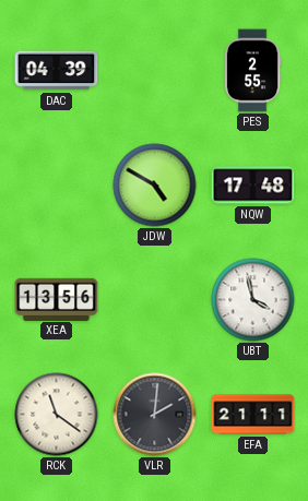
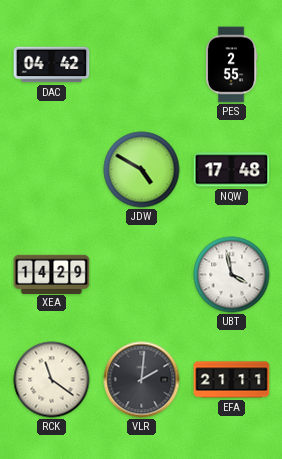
DAC: 04:39 -> 04:42 (52, 65)
XEA: 13:56 -> 14:29 (52, 274)
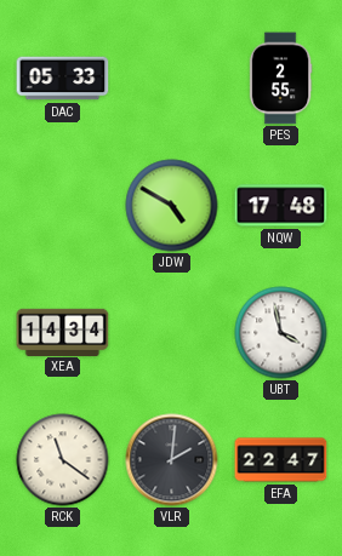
DAC: 04:42 -> 05:33 (63, 79)
XEA: 14:29 -> 14:34 (63, 332)
EFA: 21:11 -> 22:47 (281, 460)
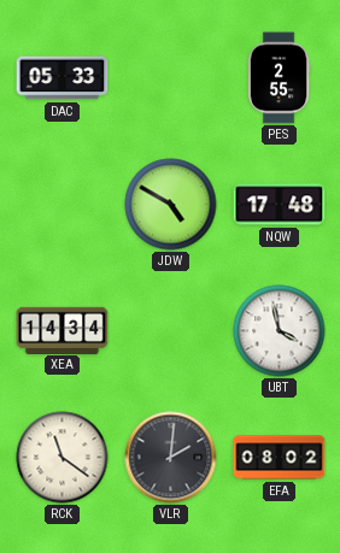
EFA: 22:47 -> 08:02 (280, 458)
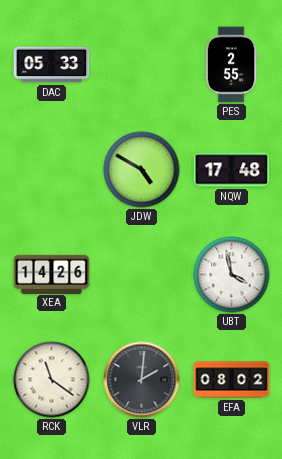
XEA: 14:34 -> 14:26 (52, 274)
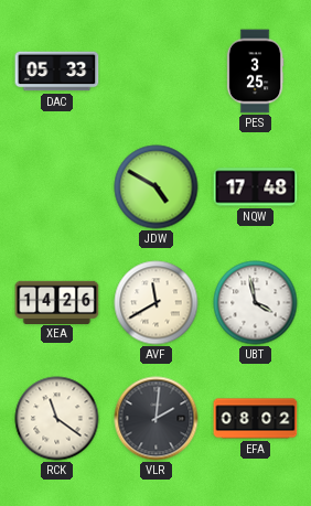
PES: 2:55 -> 3:25 (255, 72)
AVF: none -> 11:40 (157, 303)
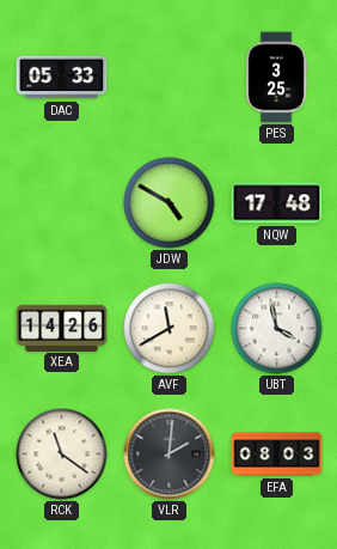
EFA: 08:02 -> 08:03 (277, 455)
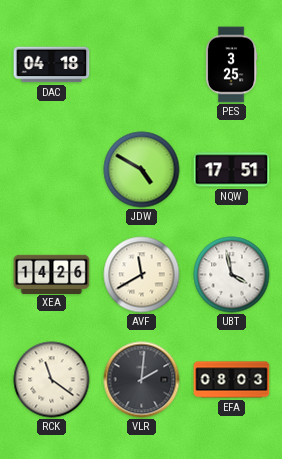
DAC: 05:33 -> 04:18 (52, 65)
NQW: 17:48 -> 17:51 (232, 170)
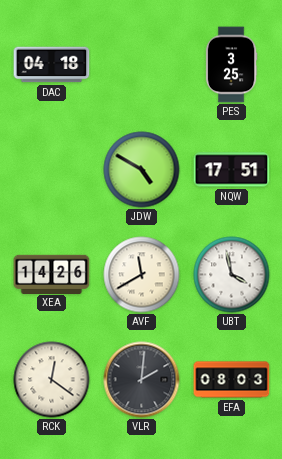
RCK: 11:21 -> 12:21 (52, 380)
